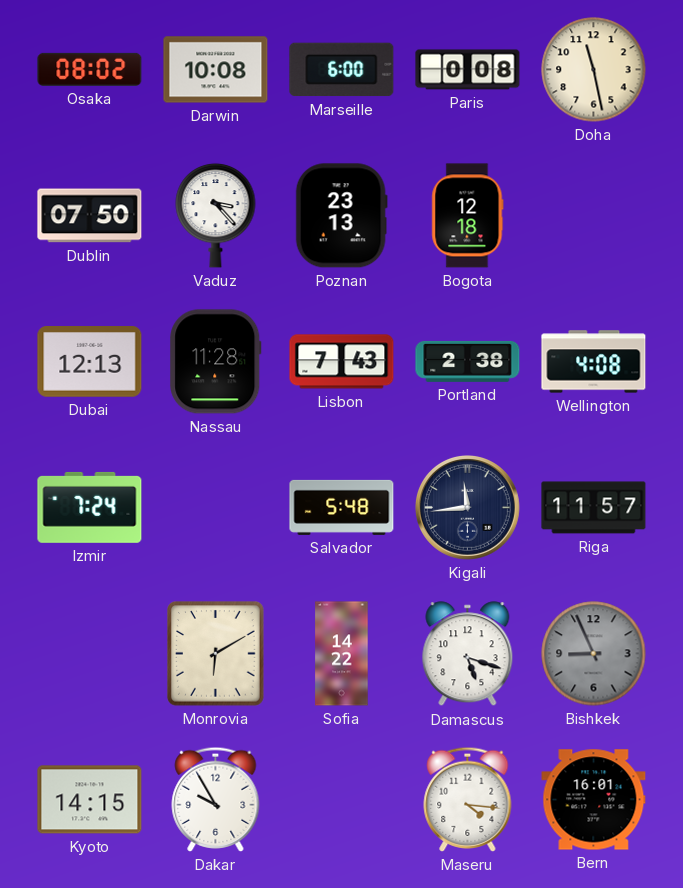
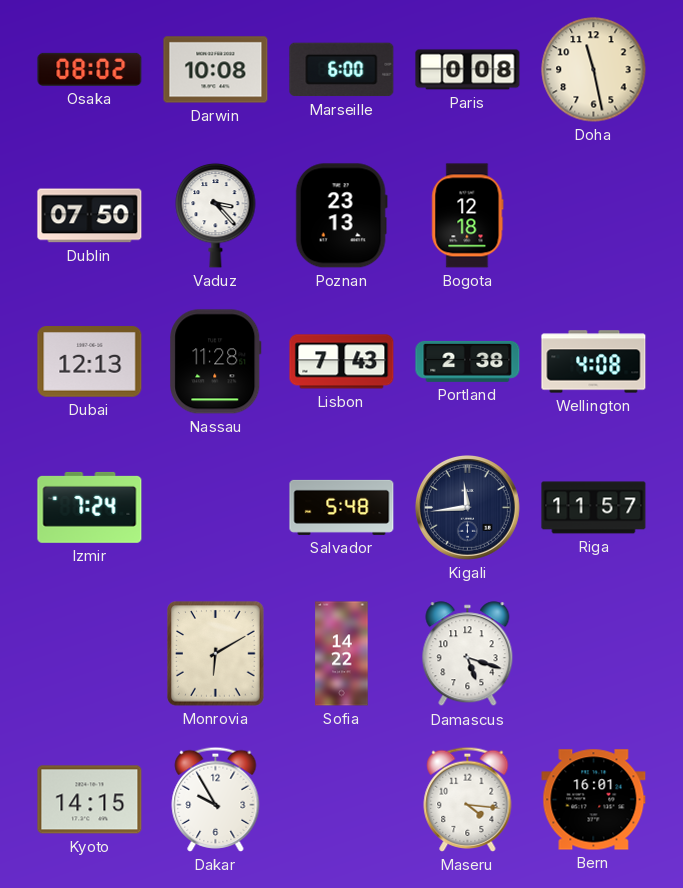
Bishkek: 8:56 -> none (594, 654)
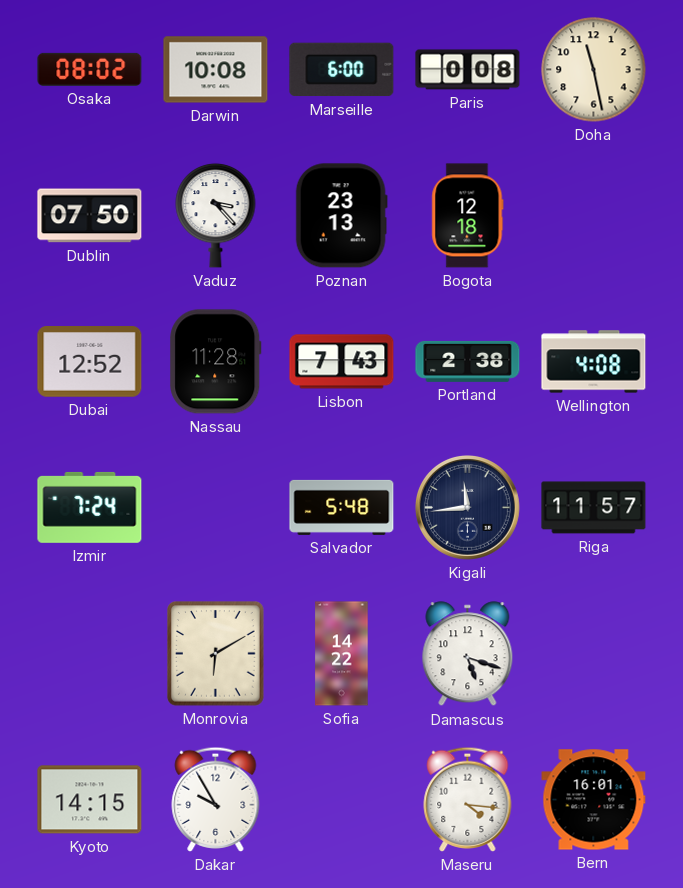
Dubai: 12:13 -> 12:52 (90, 362)
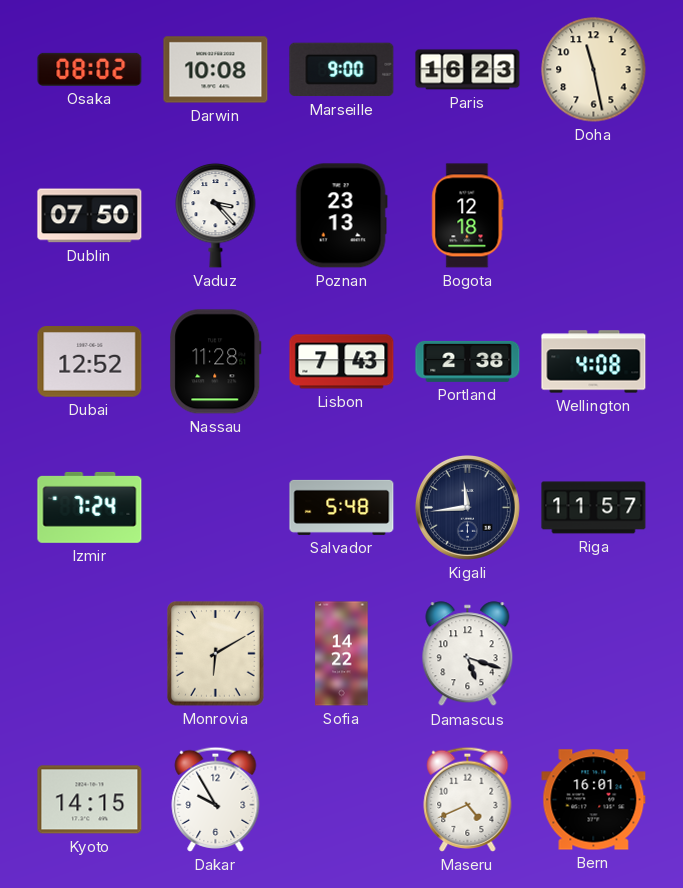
Marseille: 6:00 -> 9:00 (342, 70)
Paris: 0:08 -> 16:23 (468, 70)
Maseru: 4:16 -> 4:41 (468, 799)
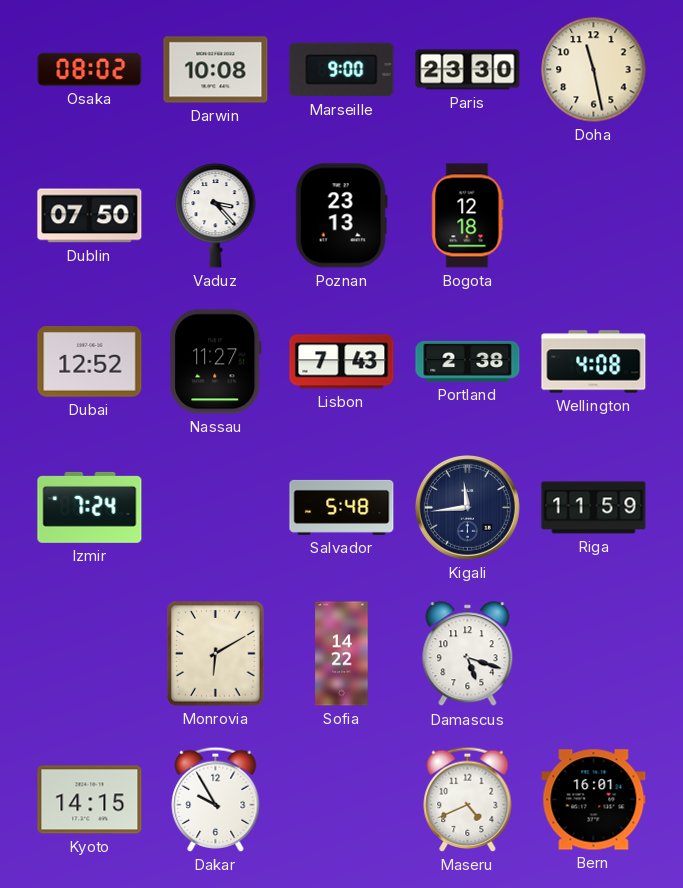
Paris: 16:23 -> 23:30 (468, 70)
Nassau: 11:28 -> 11:27 (216, 362)
Riga: 11:57 -> 11:59 (594, 508)
